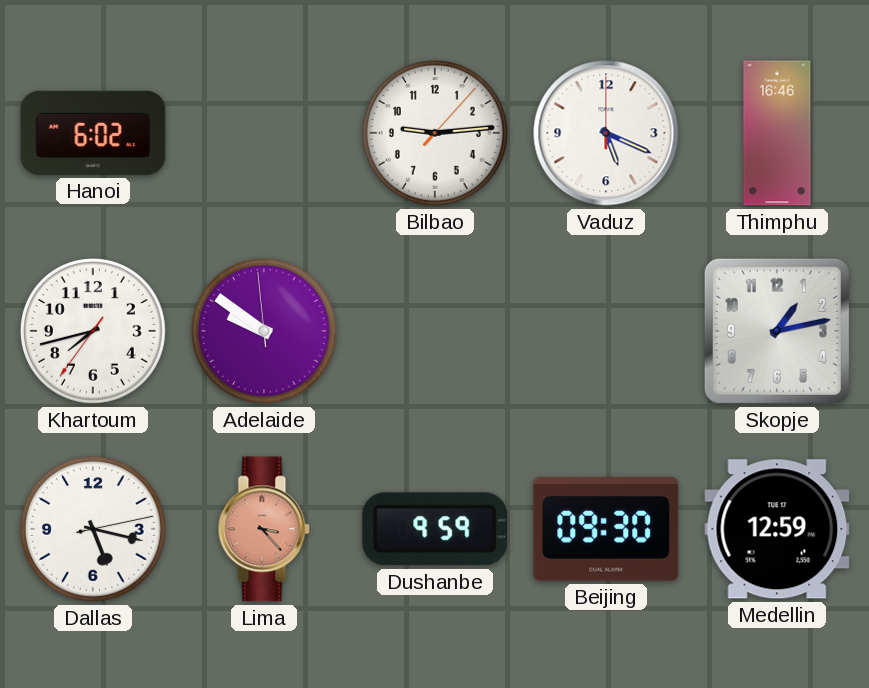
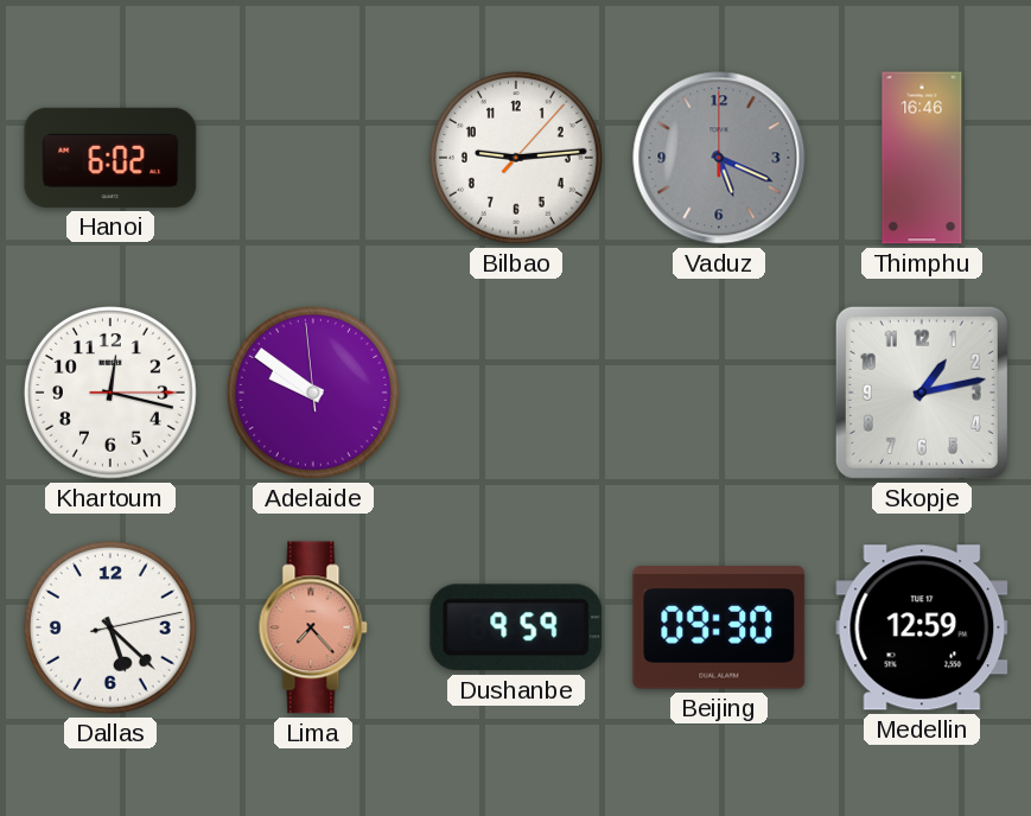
Vaduz dial: white -> grey (719, 158)
Khartoum: 7:42 -> 12:17 (110, 393)
Dallas: 5:17 -> 5:22 (110, 627)
Lima: 3:23 -> 7:23 (313, 627)
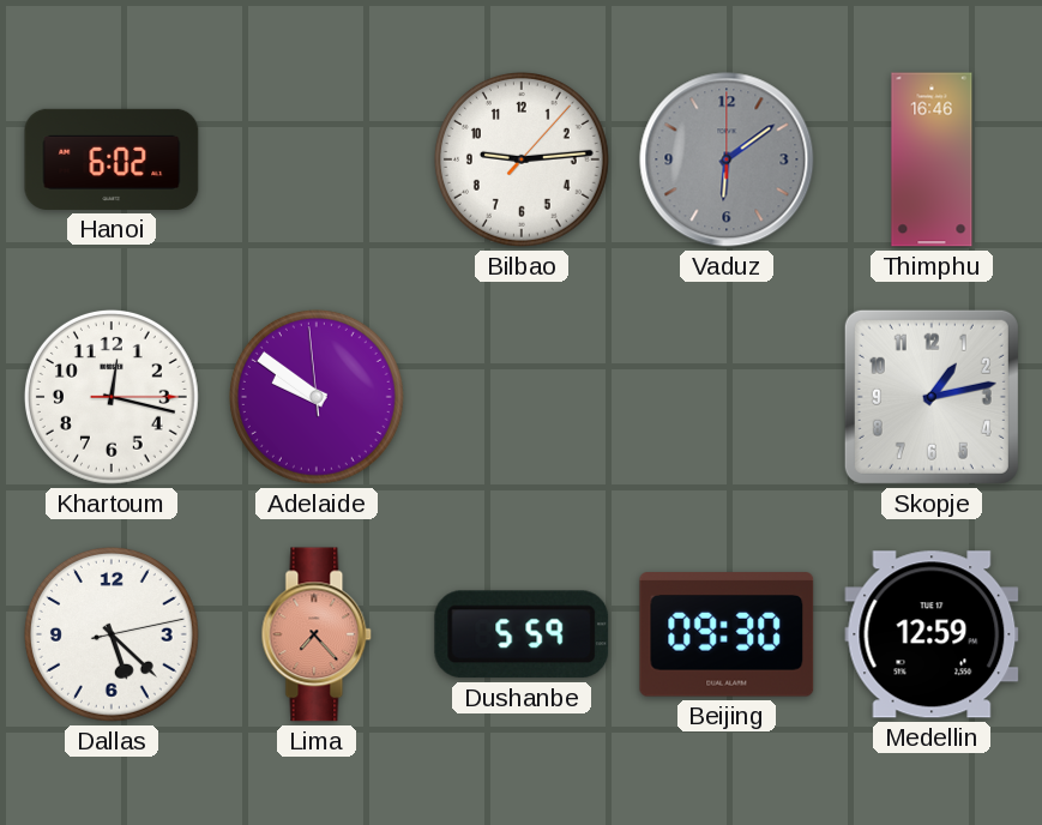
Vaduz: 5:19 -> 6:09 (727, 159)
Dushanbe: 9:59 -> 5:59 (522, 634)
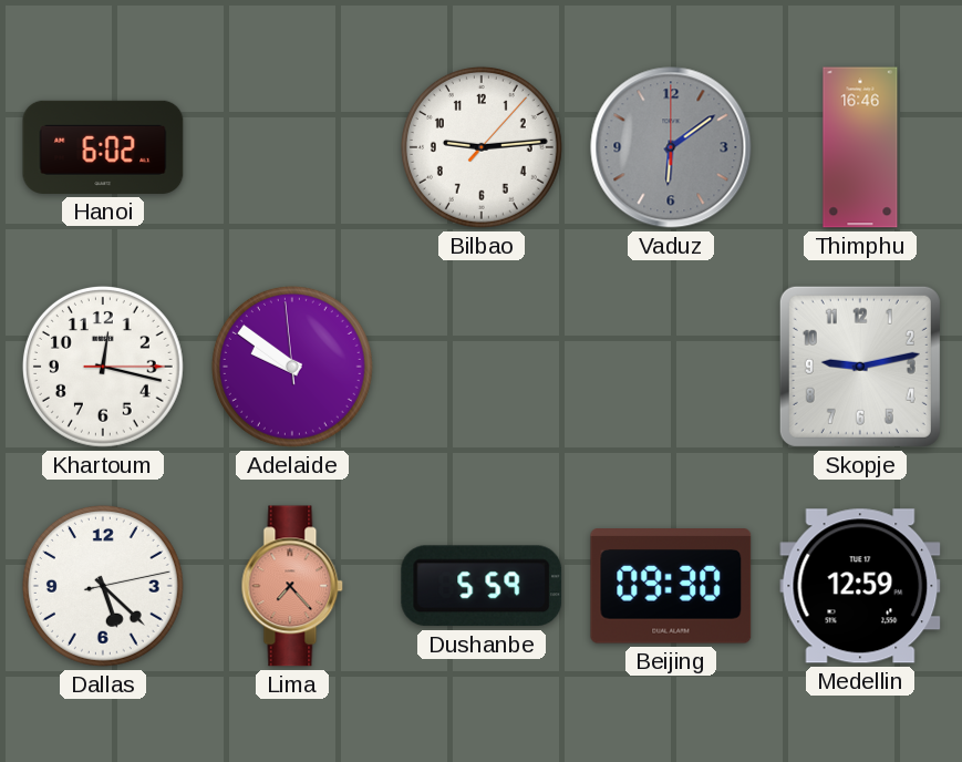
Skopje: 1:13 -> 9:13 (860, 367)
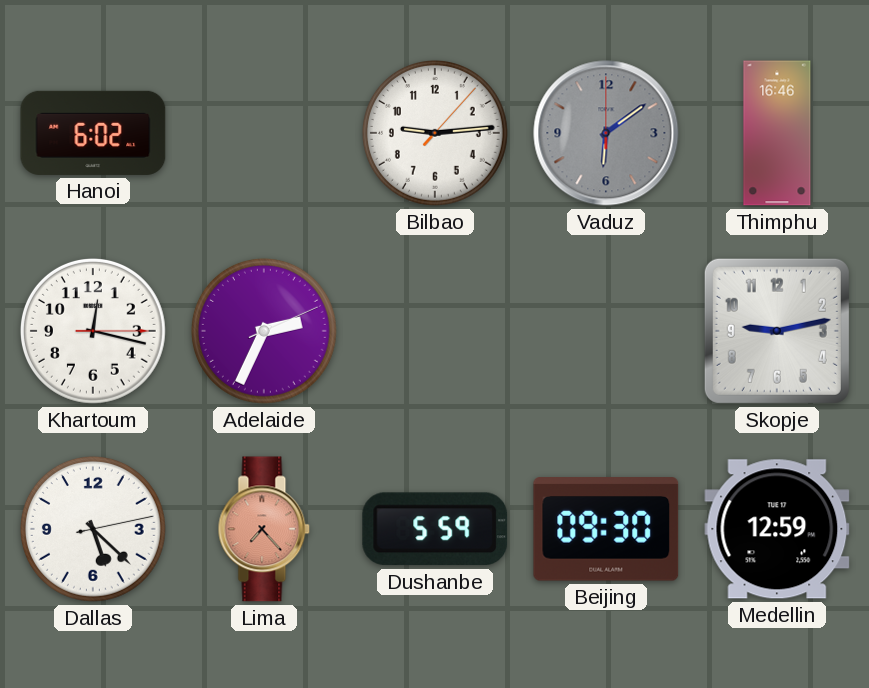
Adelaide: 9:50 -> 2:34 (264, 331)
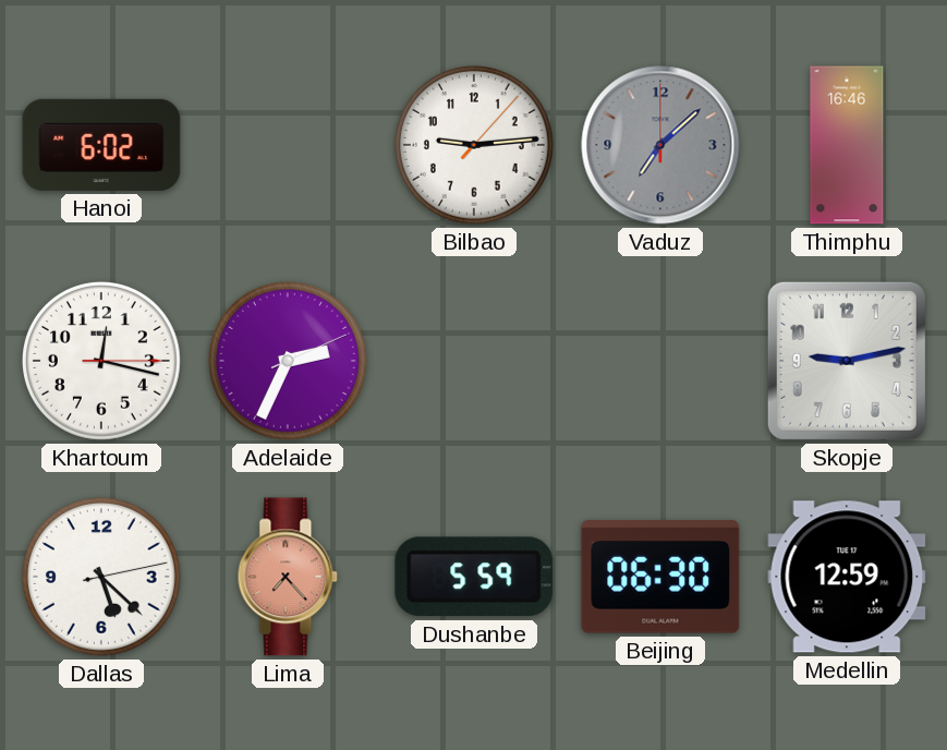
Vaduz: 6:09 -> 7:08 (660, 145)
Beijing: 09:30 -> 06:30 (660, 577)
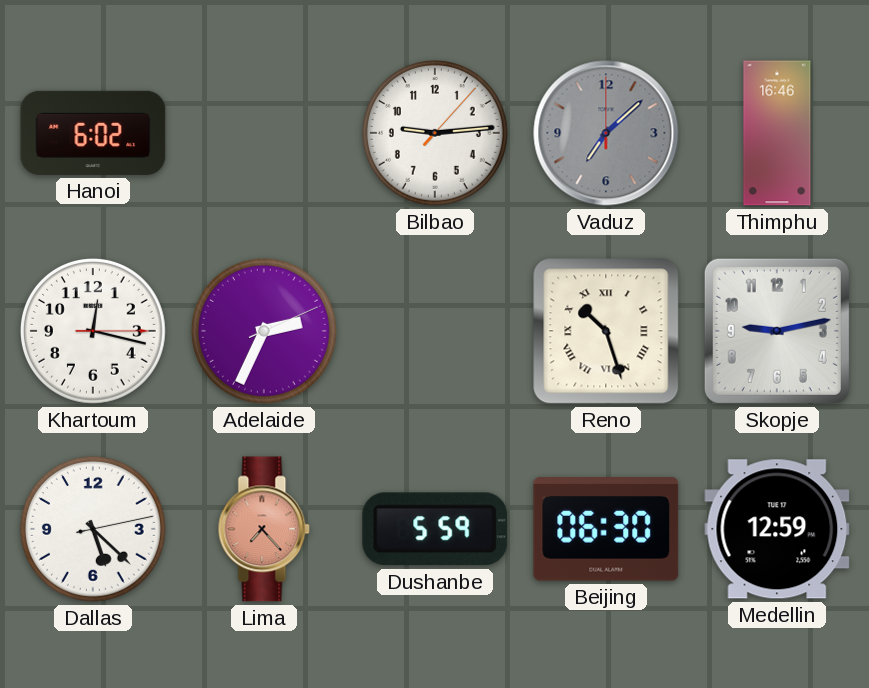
Reno: none -> 10:27 (606, 331)
